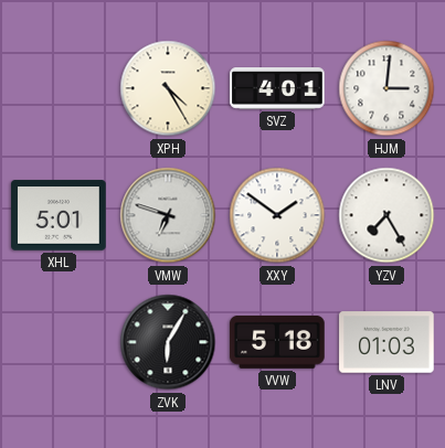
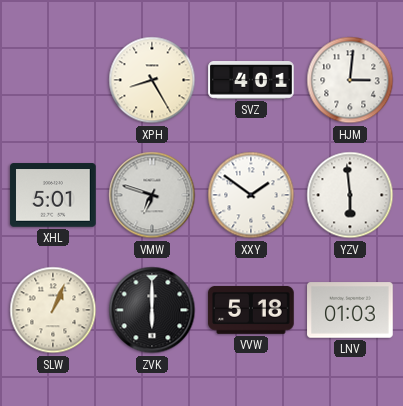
XPH: 4:25 -> 8:25 (152, 80)
YZV: 7:25 -> 5:59 (350, 195)
SLW: none -> 1:04 (53, 310)
ZVK: 6:05 -> 6:00 (152, 310)
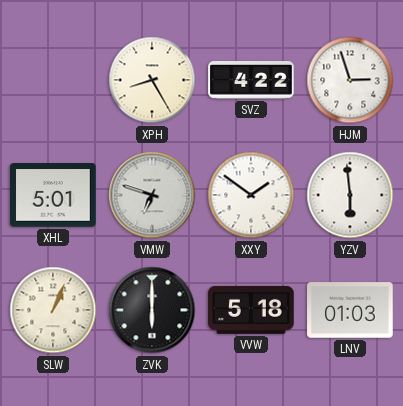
SVZ: 4:01 -> 4:22 (251, 81)
HJM: 3:01 -> 2:57 (350, 80)
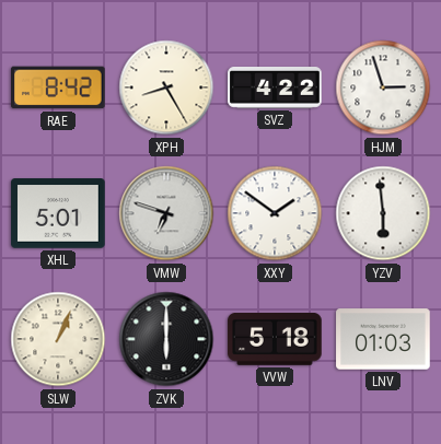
RAE: none -> 8:42 (59, 87)
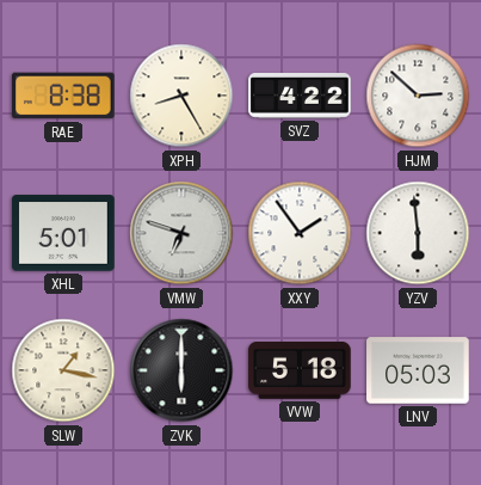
RAE: 8:42 -> 8:38 (64, 96)
HJM: 2:57 -> 2:52 (418, 96)
XXY: 1:51 -> 1:54 (300, 233)
SLW: 1:04 -> 1:17 (63, 370)
LNV: 01:03 -> 05:03 (418, 370)
